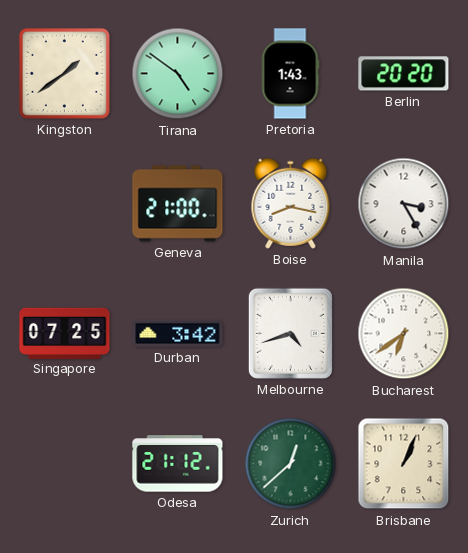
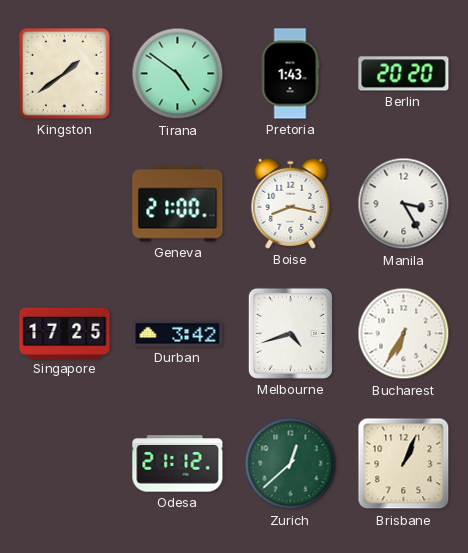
Singapore: 07:25 -> 17:25 (65, 333)
Bucharest: 6:39 -> 6:35 (404, 334)
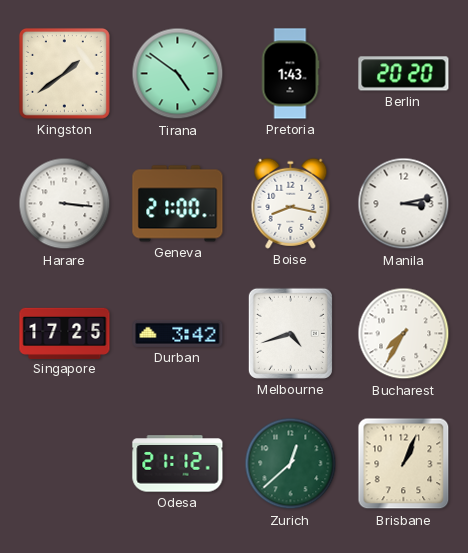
Harare: none -> 3:16 (65, 204)
Manila: 3:25 -> 3:13 (404, 204)
Bucharest: 6:35 -> 7:35 (404, 334)
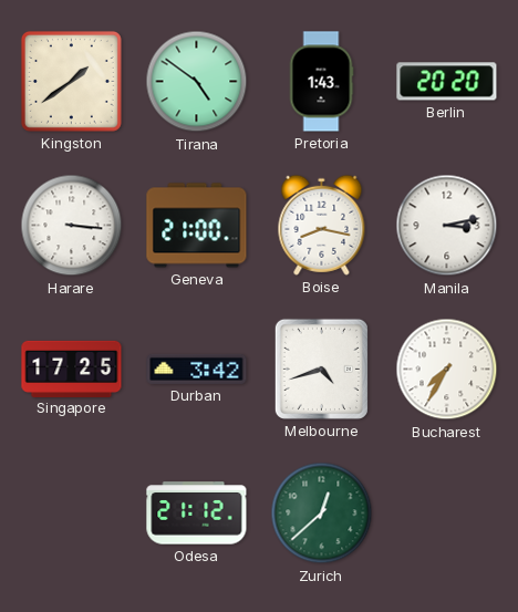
Brisbane: 1:04 -> none (404, 464)
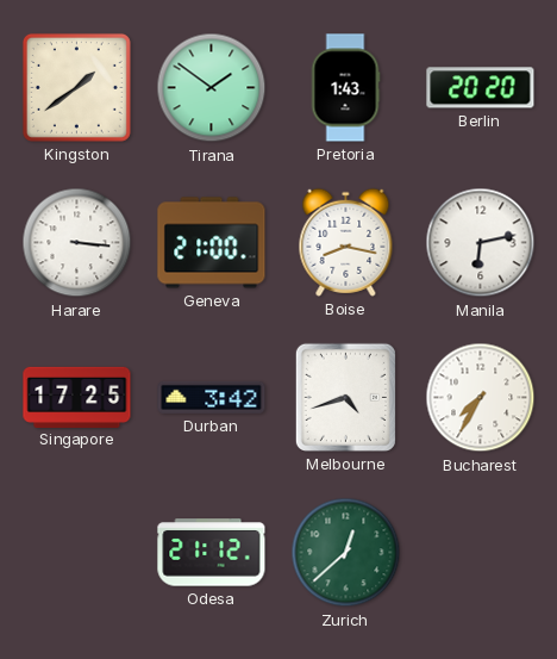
Tirana: 4:51 -> 1:51 (212, 88)
Manila: 3:13 -> 6:13 (481, 243)
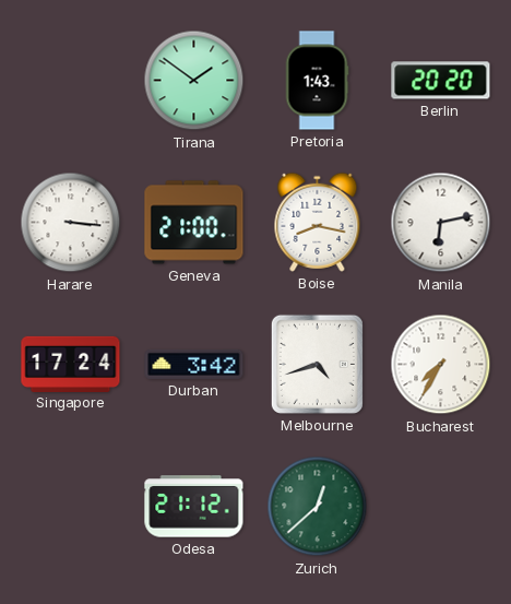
Kingston: 1:39 -> none (76, 87)
Singapore: 17:25 -> 17:24 (71, 364)
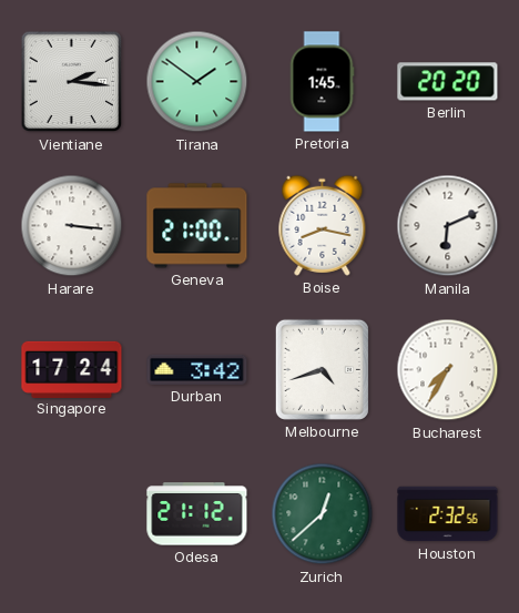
Vientiane: none -> 2:16 (72, 82)
Pretoria: 1:43 -> 1:45 (322, 82)
Manila: 6:13 -> 6:11 (448, 226)
Houston: none -> 2:32 (448, 514)
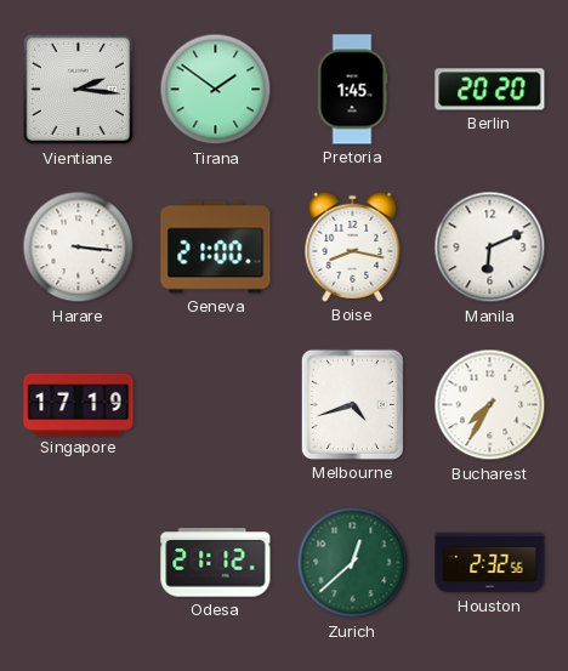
Singapore: 17:24 -> 17:19 (79, 404)
Durban: 3:42 -> none (197, 369)
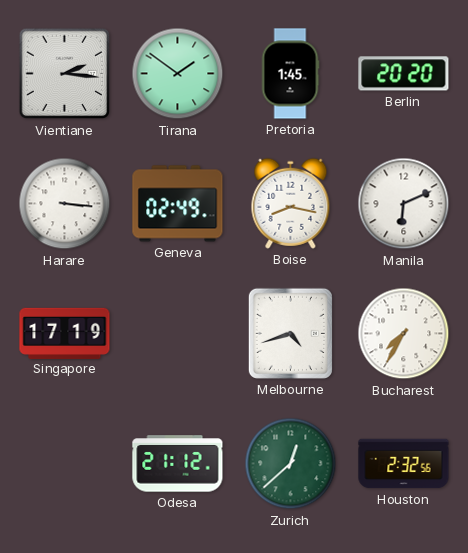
Geneva: 21:00 -> 02:49 (178, 204)
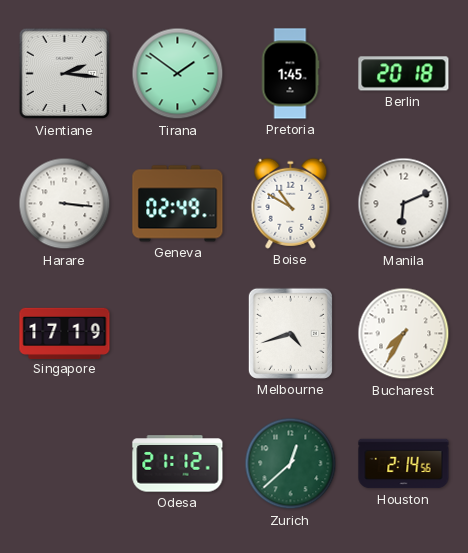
Berlin: 20:20 -> 20:18 (404, 74)
Boise: 8:17 -> 10:50 (291, 203)
Houston: 2:32 -> 2:14 (404, 464)
